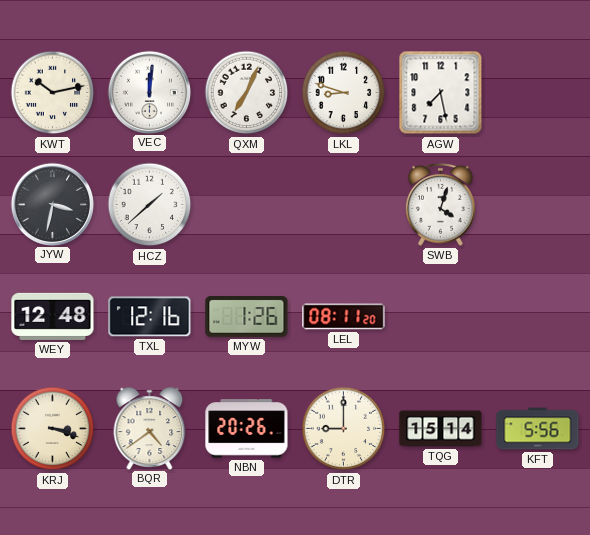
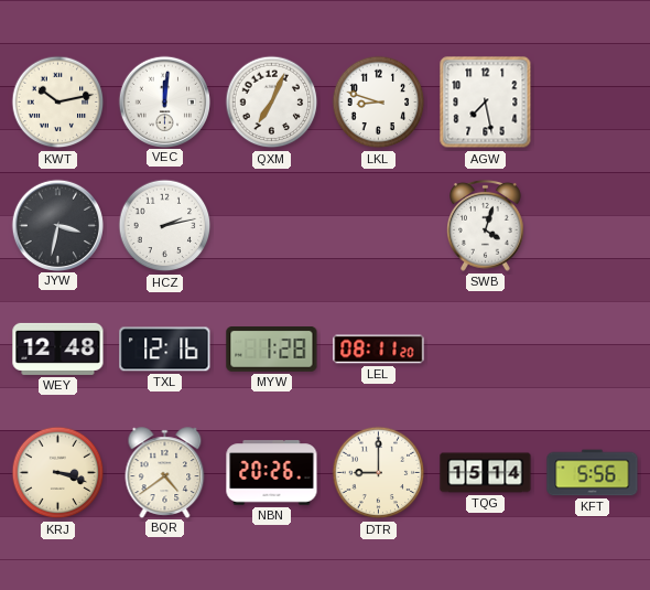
HCZ: 1:38 -> 2:13 (165, 226)
MYW: 1:26 -> 1:28 (272, 350)
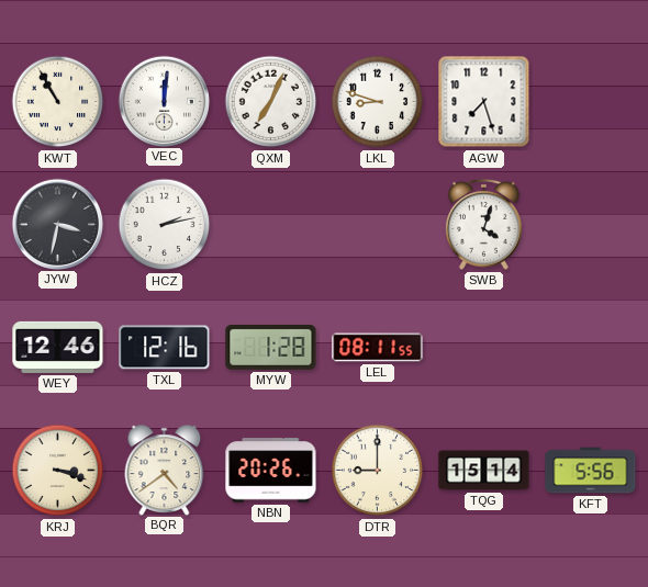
KWT: 10:13 -> 10:55 (58, 102)
AGW: 7:28 -> 7:27 (484, 102)
WEY: 12:48 -> 12:46 (58, 347)
LEL: 08:11:20 -> 08:11:55 (378, 348)
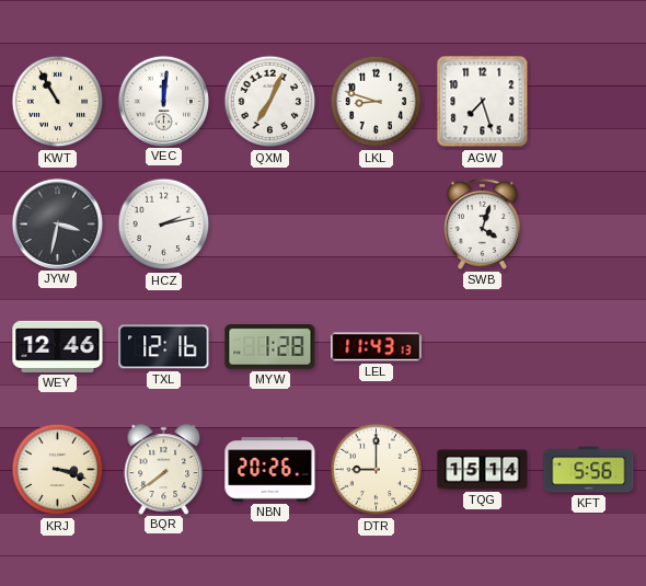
LEL: 08:11 -> 11:43 (377, 347)
BQR: 4:39 -> 7:39 (164, 469)
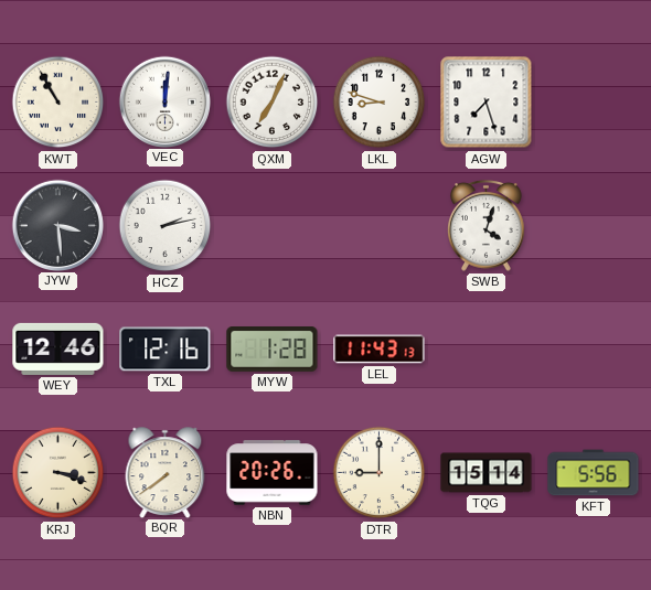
JYW: 3:32 -> 3:29 (57, 225)
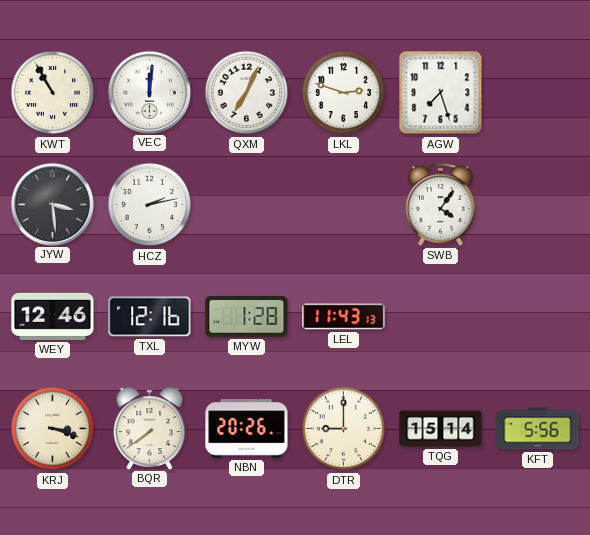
LKL: 8:48 -> 2:48 (344, 93)
SWB: 4:03 -> 4:06 (441, 204)
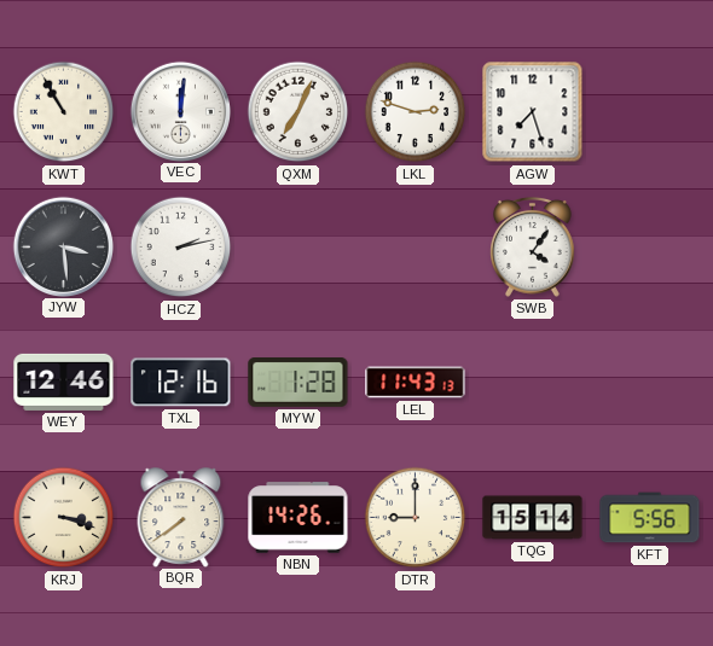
NBN: 20:26 -> 14:26 (298, 518)
